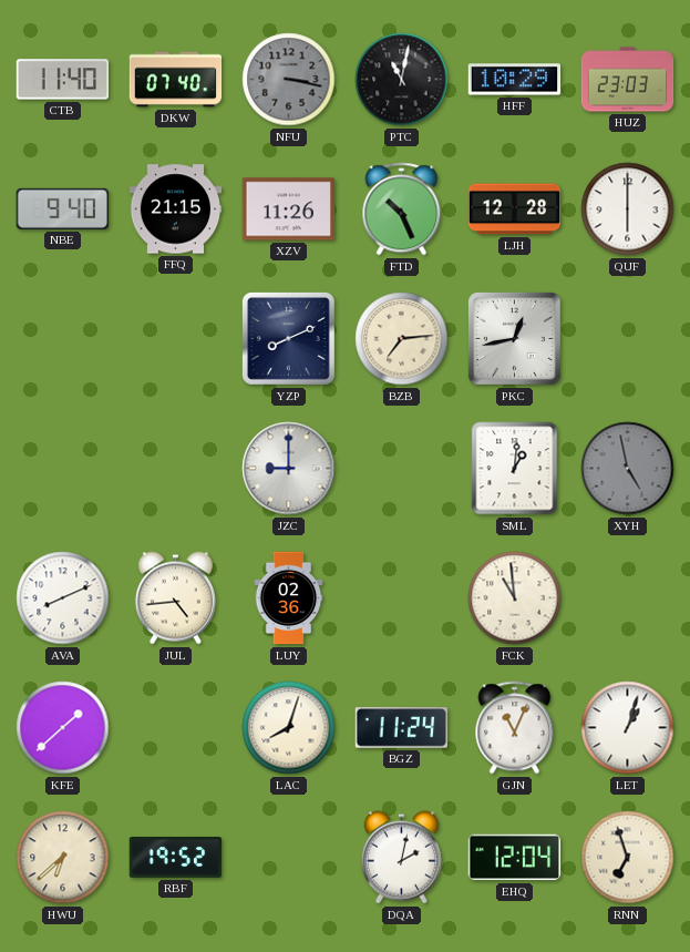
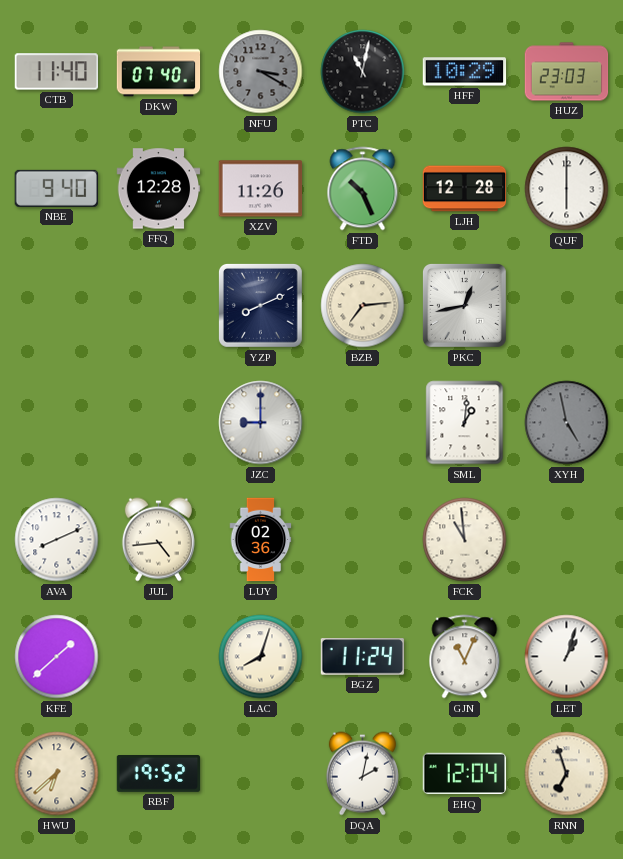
NFU: 3:17 -> 3:20 (261, 72)
FFQ: 21:15 -> 12:28 (159, 189)
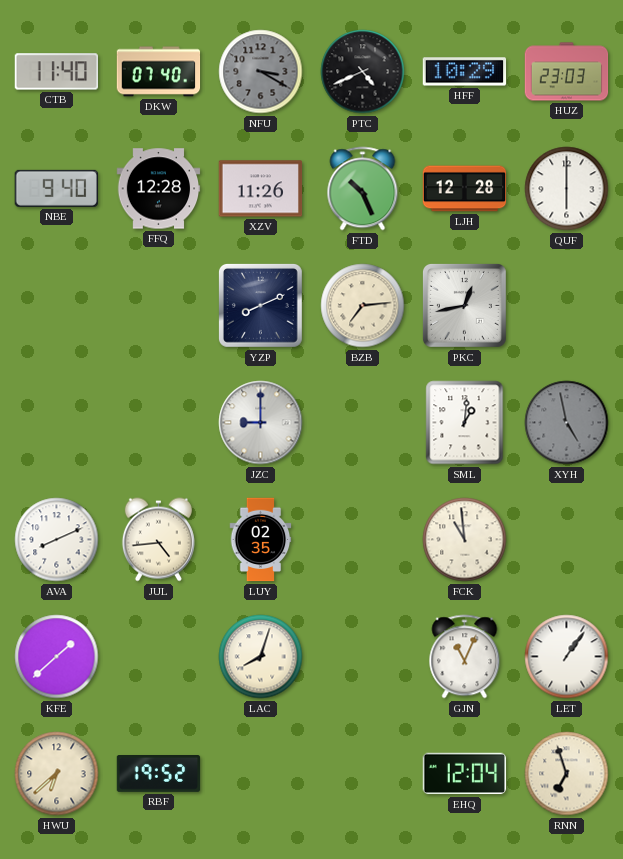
PTC: 11:02 -> 4:41 (363, 72)
LUY: 02:36 -> 02:35 (261, 540)
BGZ: 11:24 -> none (363, 657)
LET: 1:03 -> 1:06 (567, 657)
DQA: 2:02 -> none (362, 774)
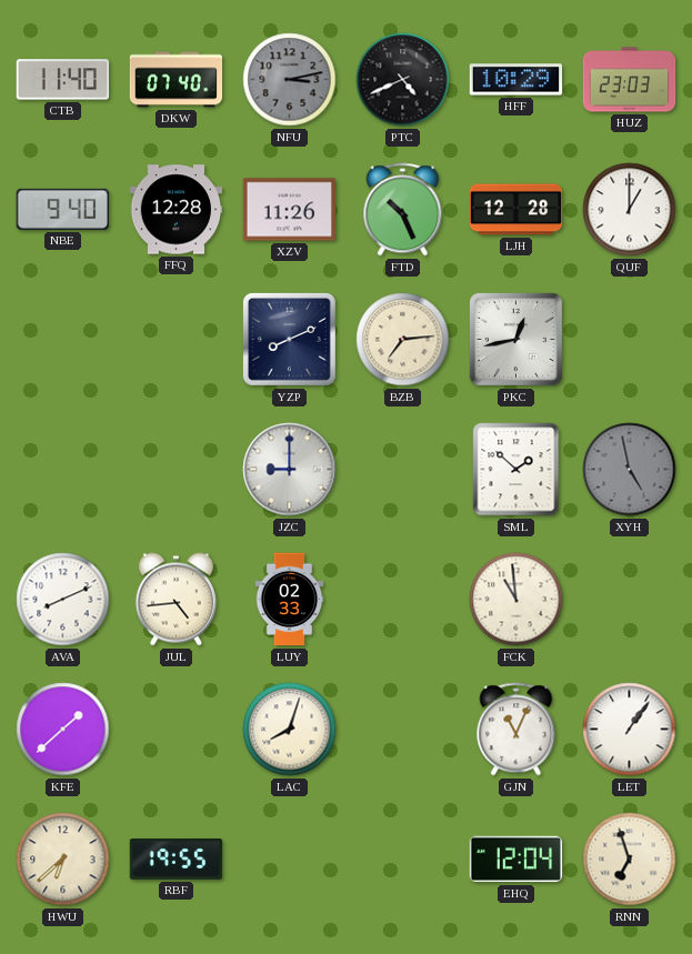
NFU: 3:20 -> 3:13 (290, 80)
QUF: 6:00 -> 1:00 (630, 210)
SML: 1:01 -> 1:52 (517, 470)
LUY: 02:35 -> 02:33 (290, 600)
RBF: 19:52 -> 19:55 (177, 860)
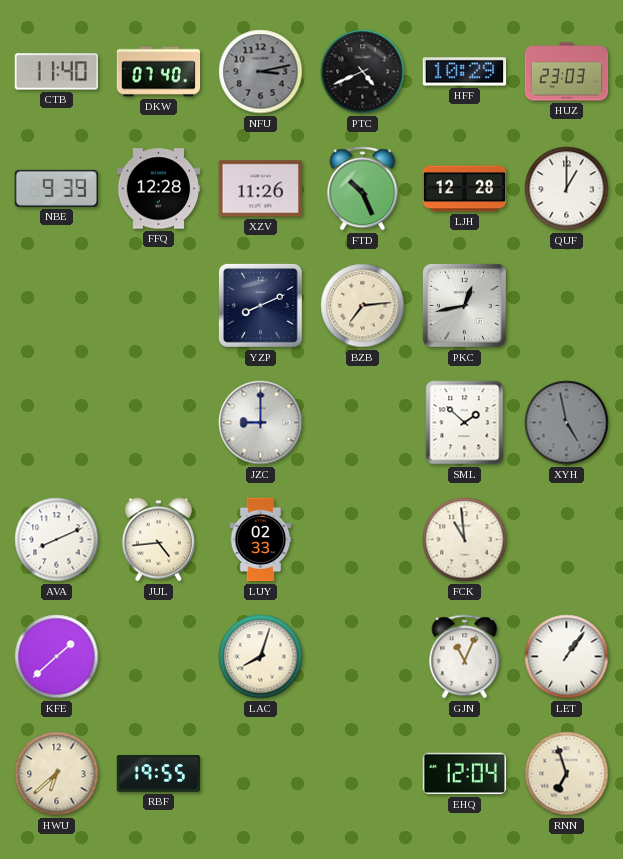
NBE: 9:40 -> 9:39 (56, 188)
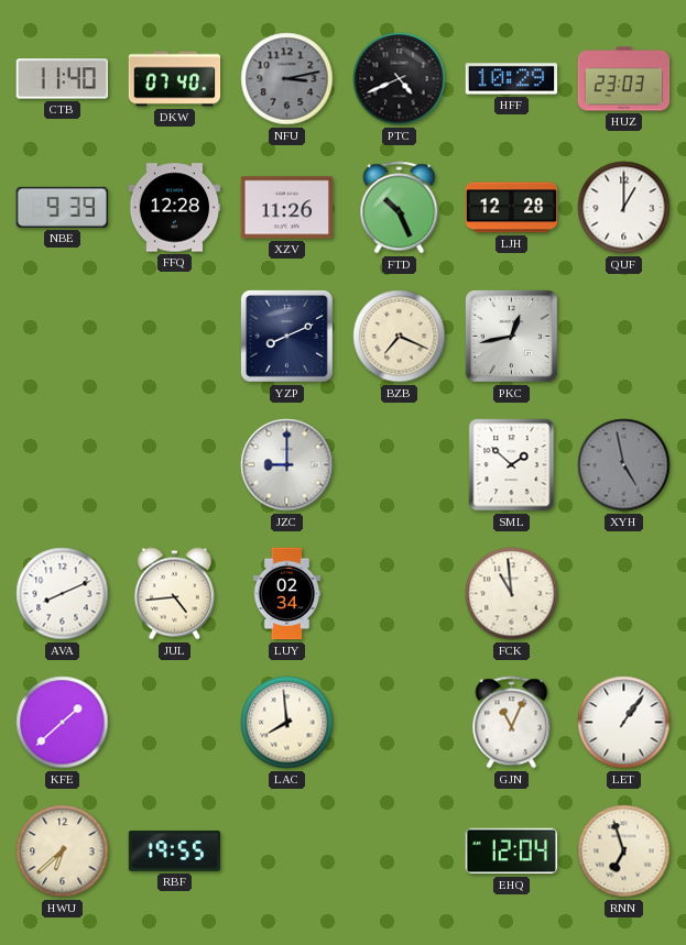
BZB: 7:14 -> 7:19 (400, 337)
LUY: 02:33 -> 02:34 (287, 594)
LAC: 8:03 -> 7:59 (287, 723)
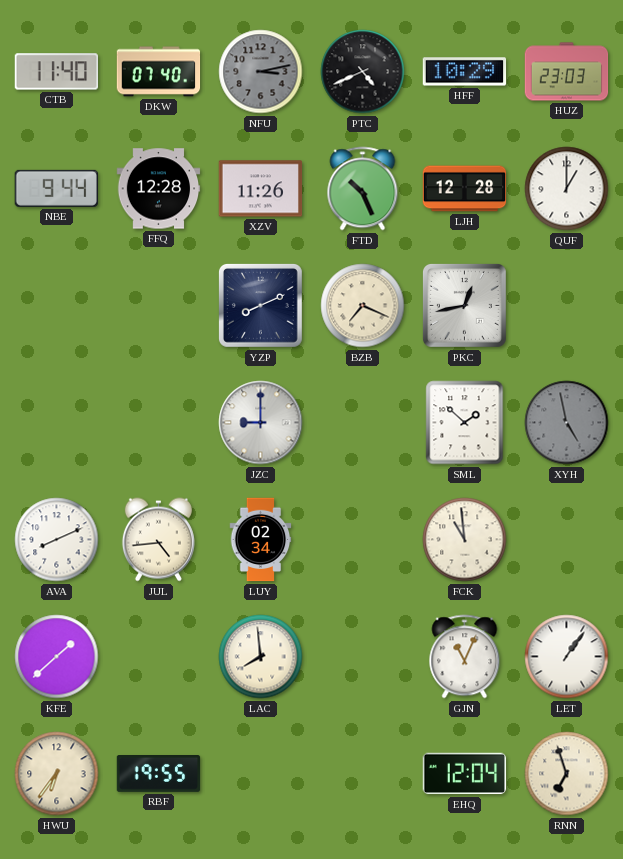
NBE: 9:39 -> 9:44 (56, 188)
HWU: 6:38 -> 6:36 (57, 774)
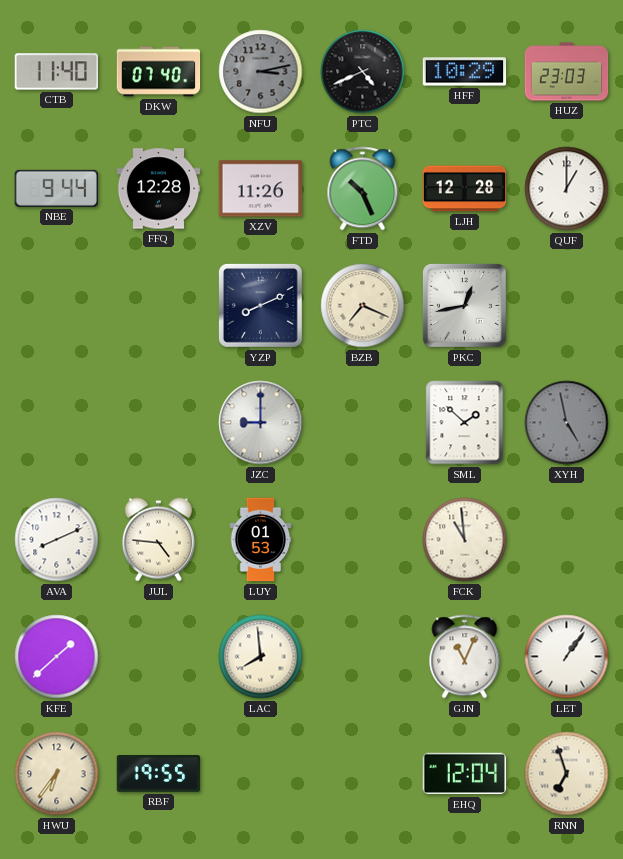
JUL: 4:44 -> 4:46 (158, 540)
LUY: 02:34 -> 01:53 (261, 540)
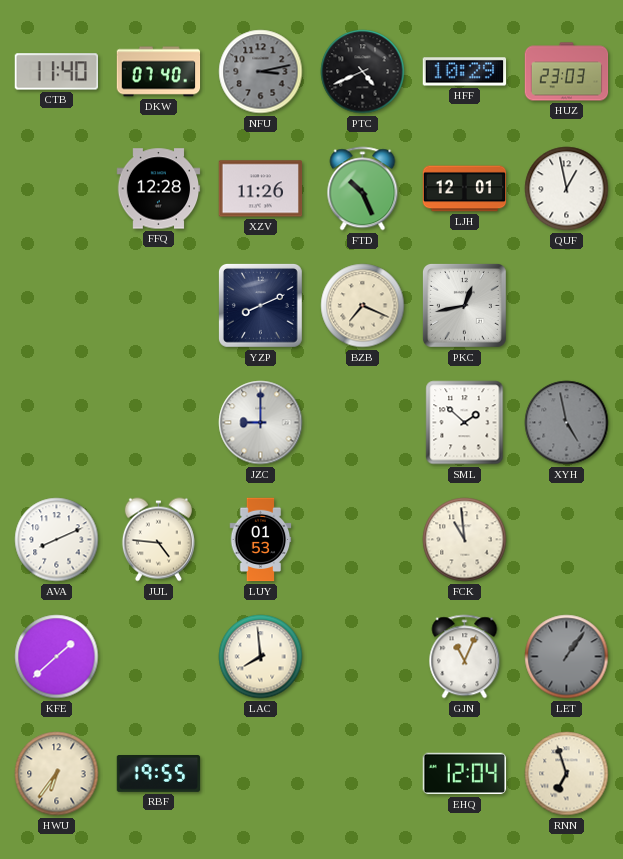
NBE: 9:44 -> none (56, 188)
LJH: 12:28 -> 12:01 (465, 189)
QUF: 1:00 -> 12:58 (567, 189)
LET dial: white -> grey (567, 657)
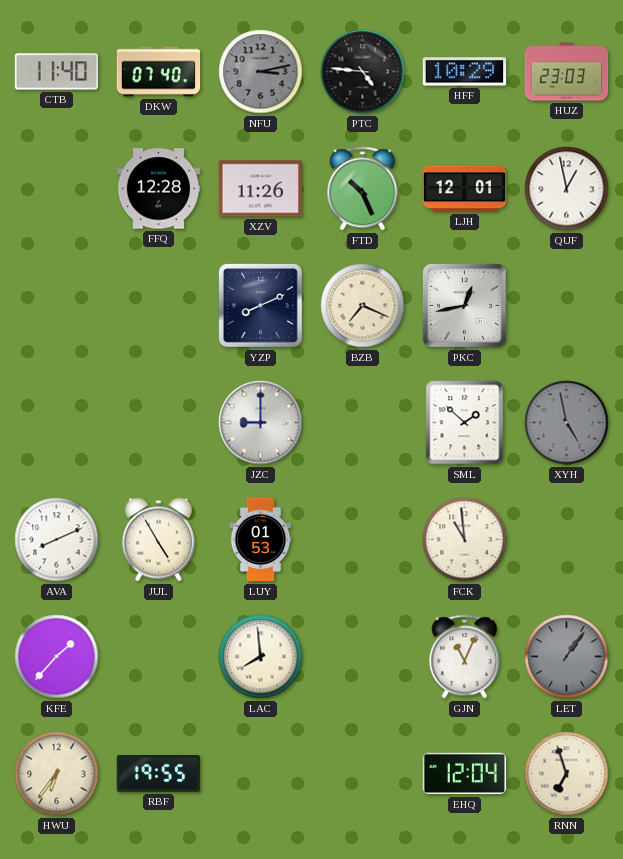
PTC: 4:41 -> 4:46 (363, 72)
JUL: 4:46 -> 4:55 (158, 540)
KFE: 1:38 -> 1:37 (57, 657)
